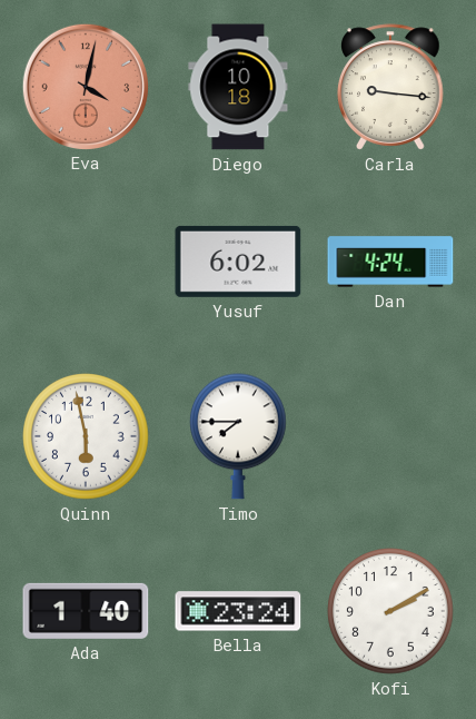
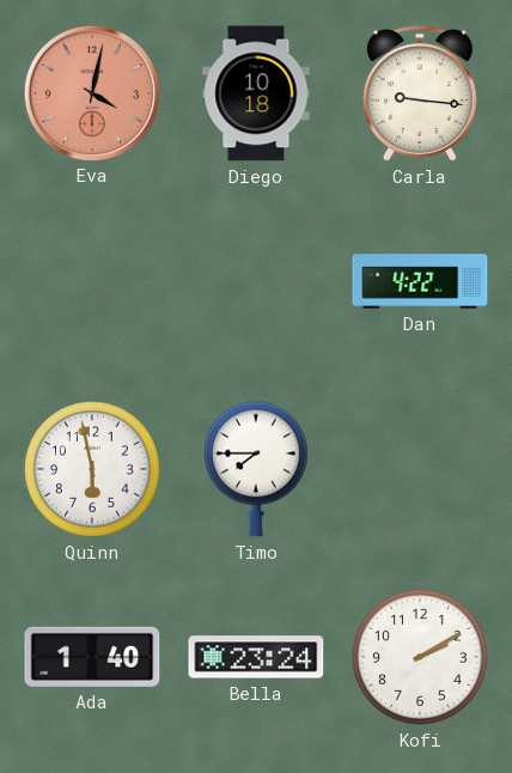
Yusuf: 6:02 -> none (238, 262)
Dan: 4:24 -> 4:22 (420, 281)
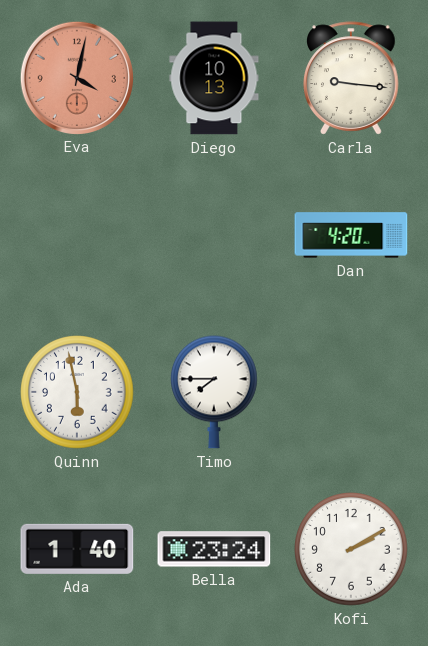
Diego: 10:18 -> 10:13 (214, 78)
Dan: 4:22 -> 4:20 (351, 235)
